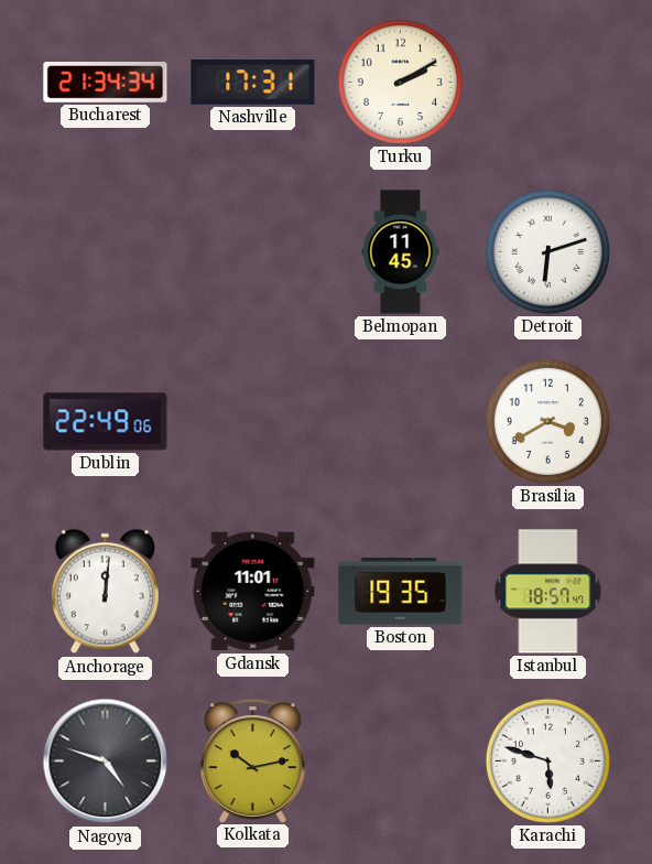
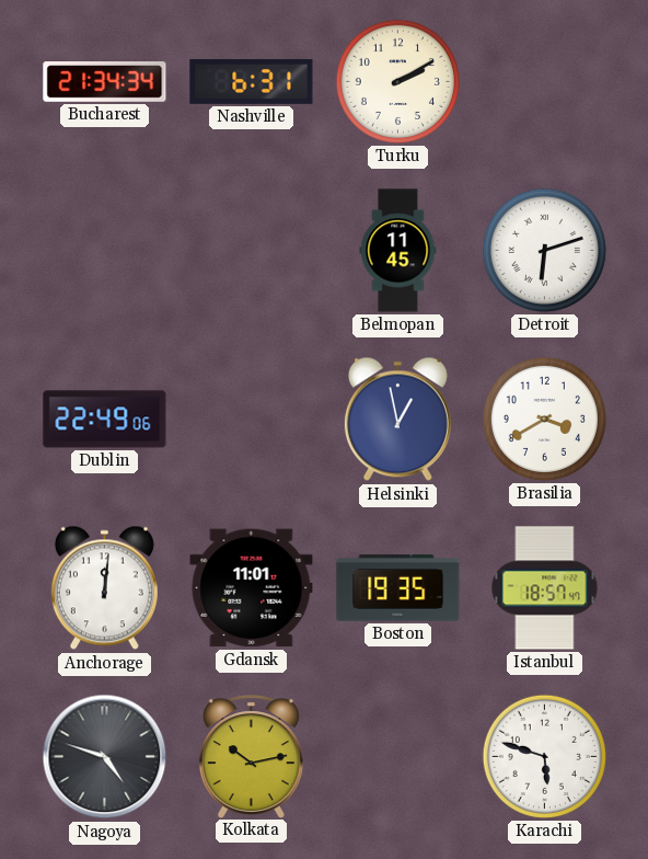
Nashville: 17:31 -> 6:31 (252, 81)
Helsinki: none -> 12:58 (397, 420)
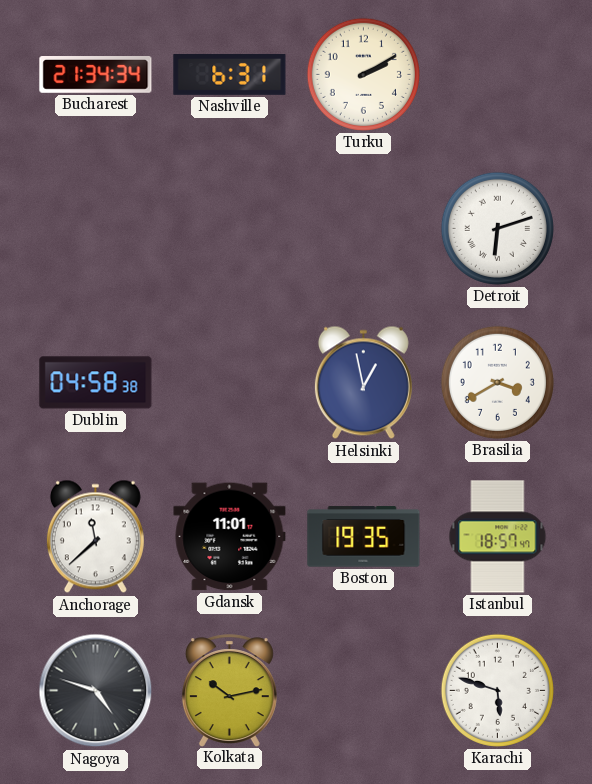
Belmopan: 11:45 -> none (398, 251)
Dublin: 22:49 -> 04:58 (96, 383)
Anchorage: 12:01 -> 11:38 (95, 537)
